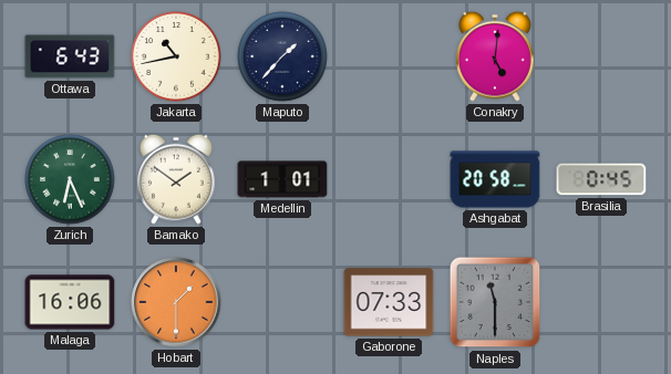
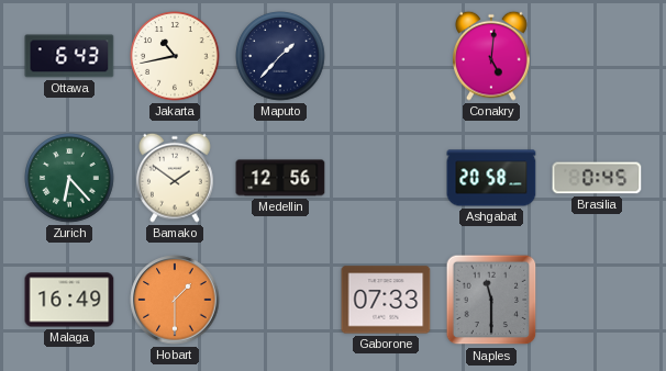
Zurich: 6:26 -> 6:23 (69, 178)
Medellin: 1:01 -> 12:56 (280, 178)
Malaga: 16:06 -> 16:49 (69, 300)
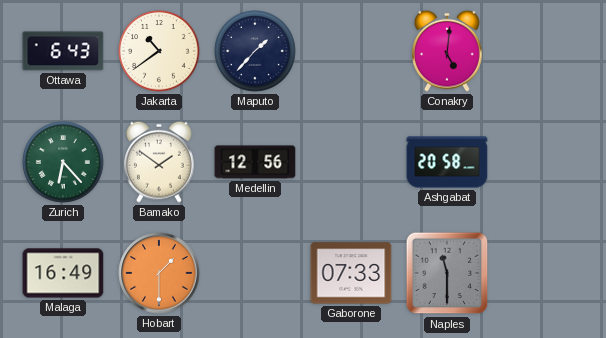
Jakarta: 10:43 -> 10:39 (159, 51)
Brasilia: 0:45 -> none (597, 178)
